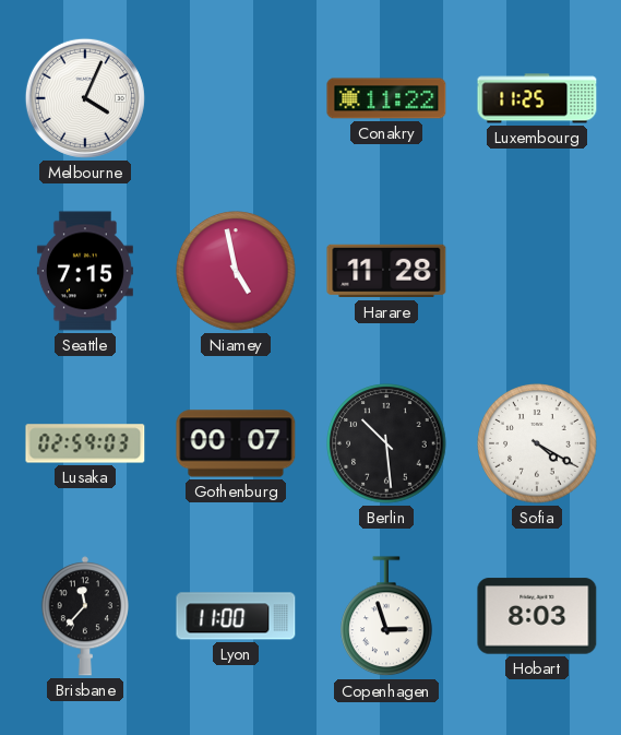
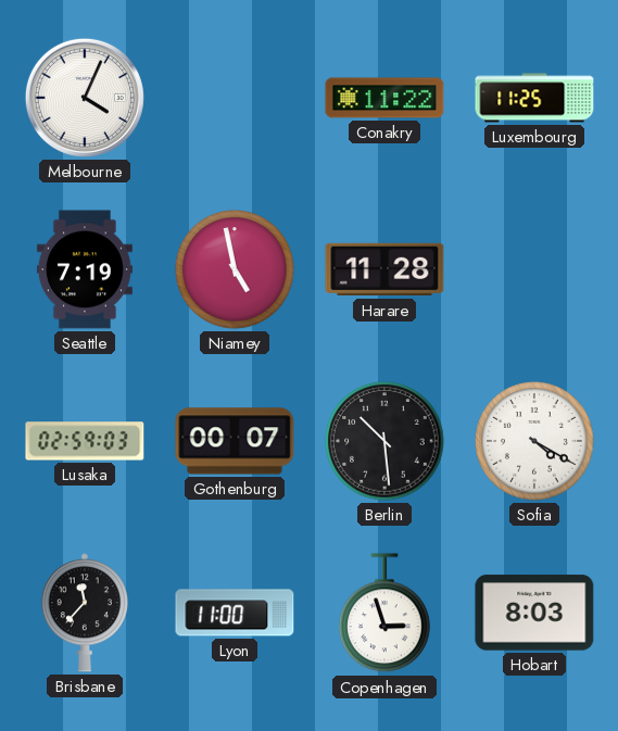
Seattle: 7:15 -> 7:19 (85, 269)
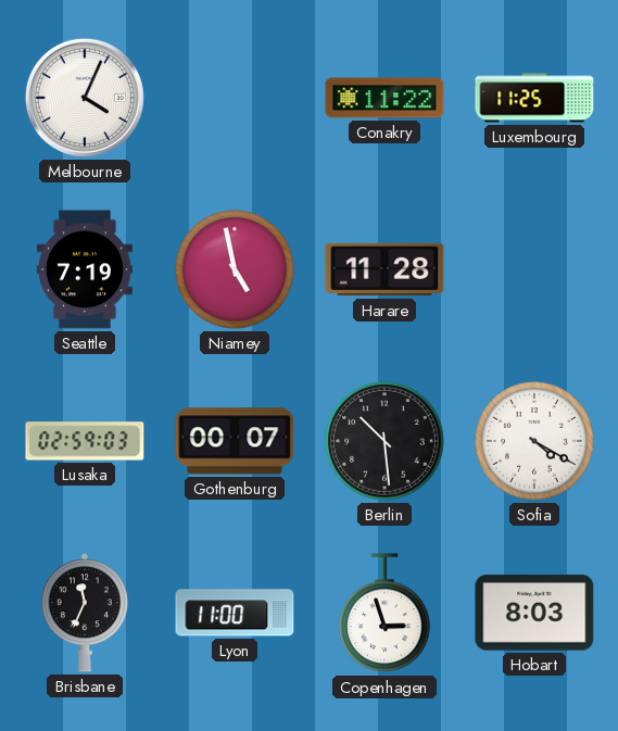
Brisbane: 11:37 -> 11:34 (85, 613)
